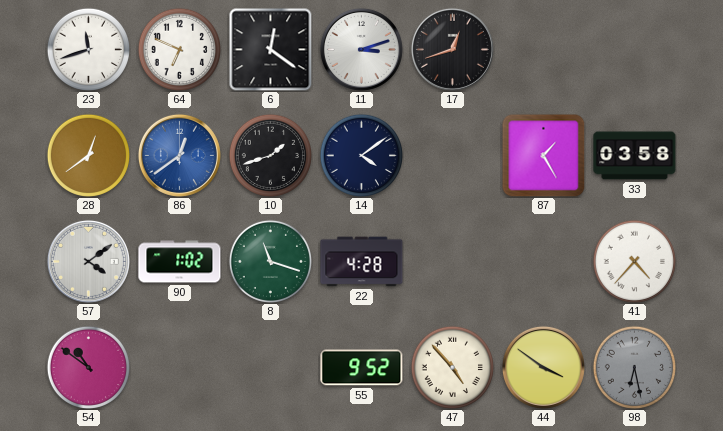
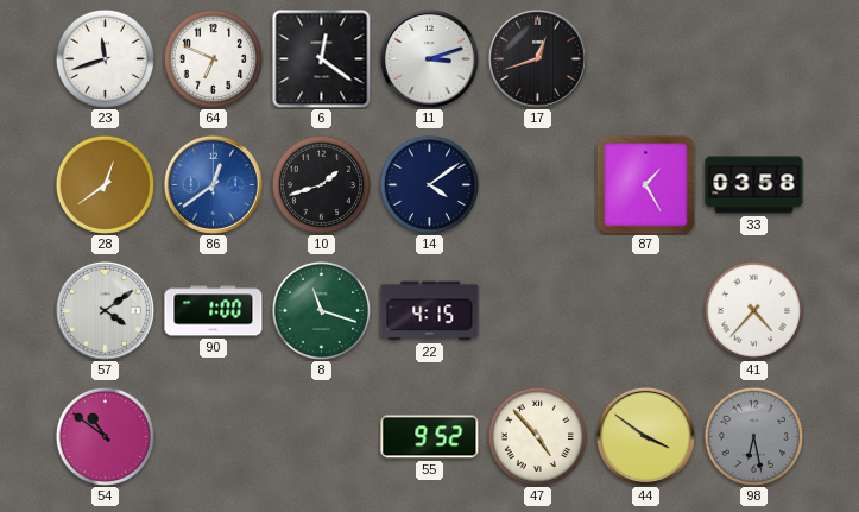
90: 1:02 -> 1:00 (214, 311)
22: 4:28 -> 4:15 (430, 311)
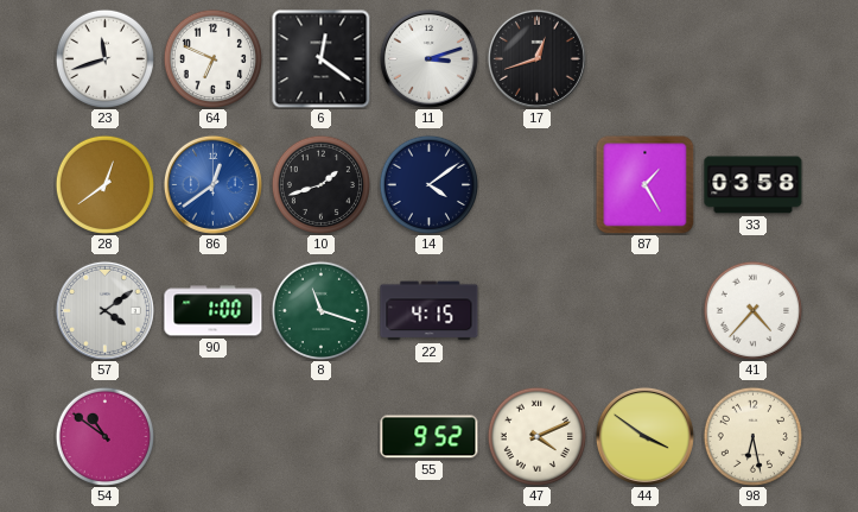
47: 4:53 -> 4:11 (536, 436)
98 dial: grey -> cream (752, 436)
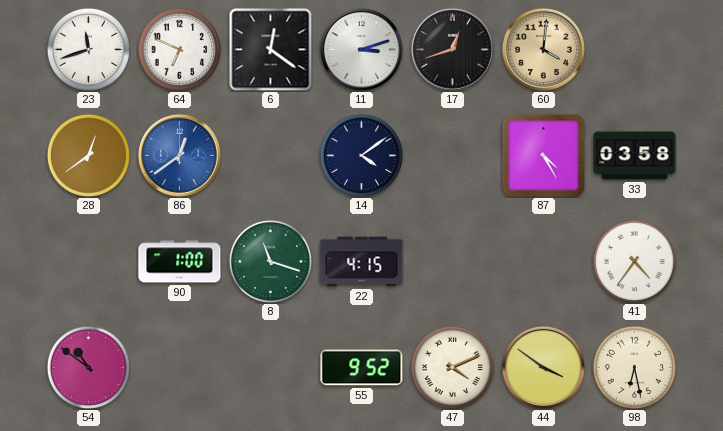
60: none -> 4:01 (543, 49)
10: 1:42 -> none (320, 184)
87: 1:25 -> 4:25 (543, 155)
57: 4:09 -> none (104, 310)
41: 4:37 -> 4:36 (634, 261)
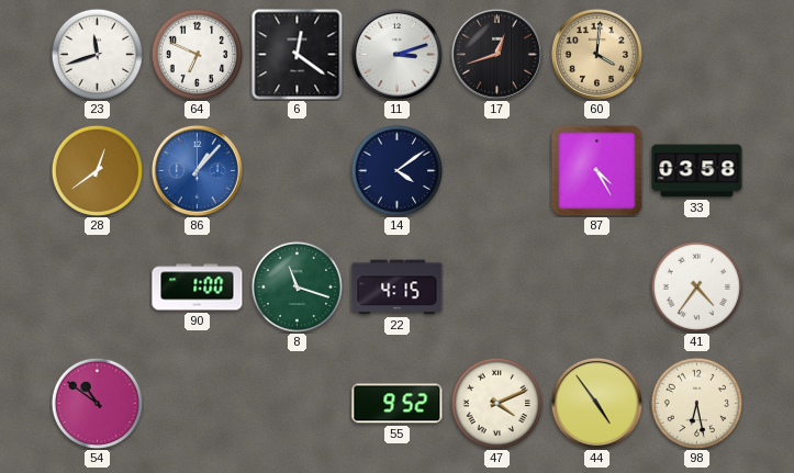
86: 12:39 -> 1:07 (197, 170)
44: 3:51 -> 4:54 (596, 403)
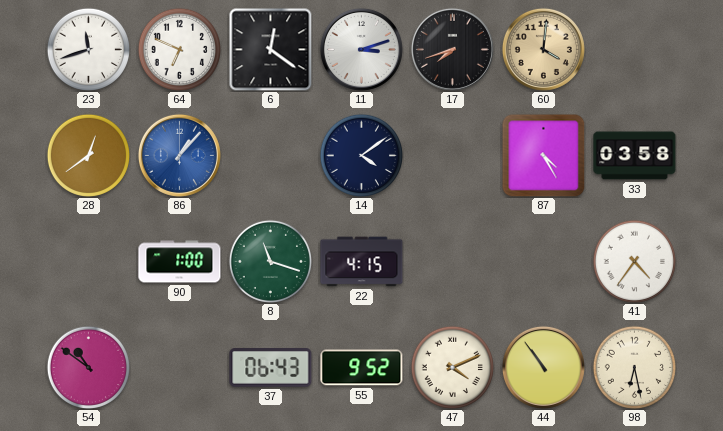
17: 12:42 -> 7:42 (452, 49)
37: none -> 06:43 (271, 368)
44: 4:54 -> 10:54 (543, 367)
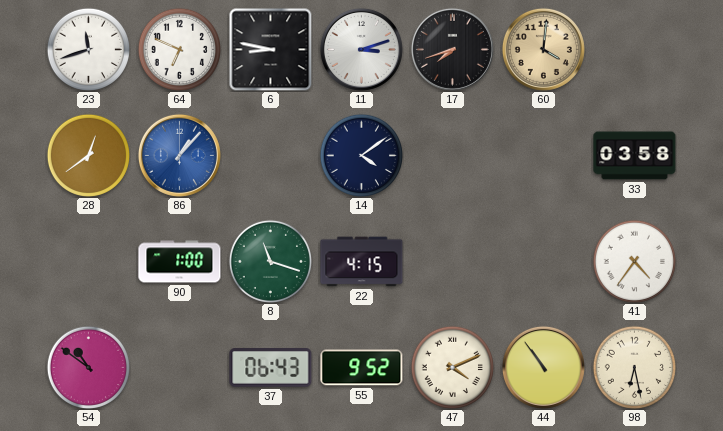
6: 12:21 -> 8:47 (270, 49)
87: 4:25 -> none (543, 155)
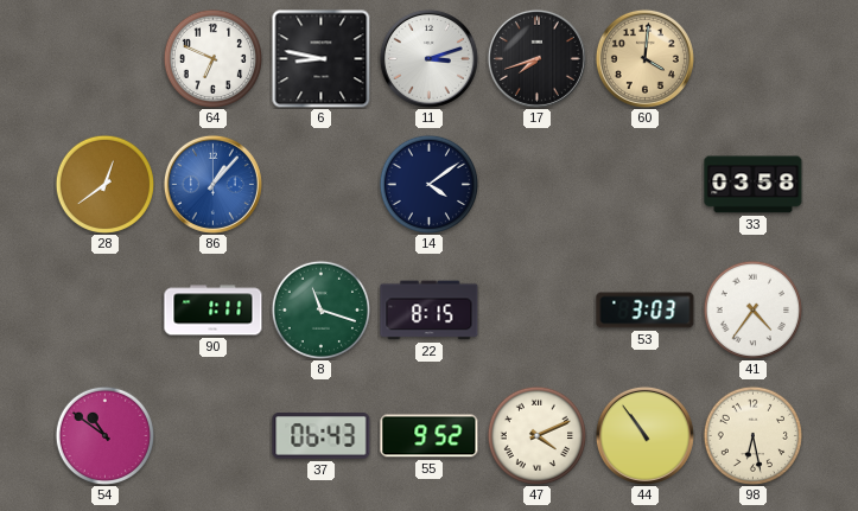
23: 11:42 -> none (88, 49)
90: 1:00 -> 1:11 (214, 311)
22: 4:15 -> 8:15 (430, 311)
53: none -> 3:03 (646, 311)
